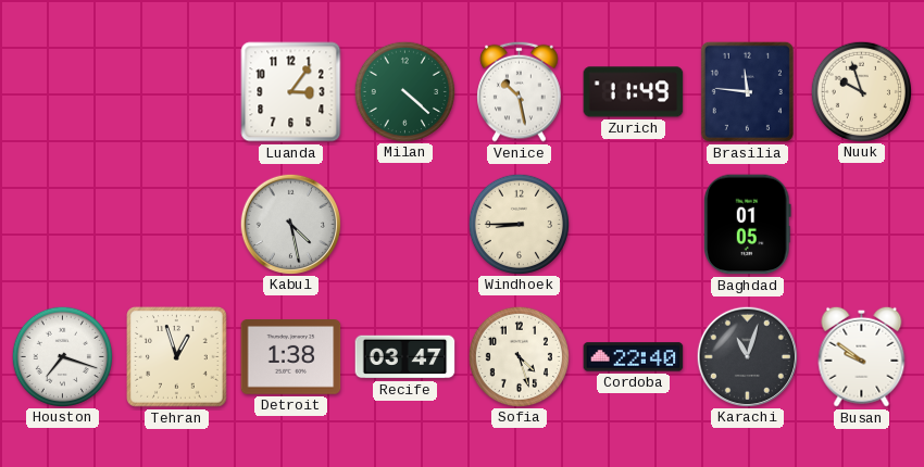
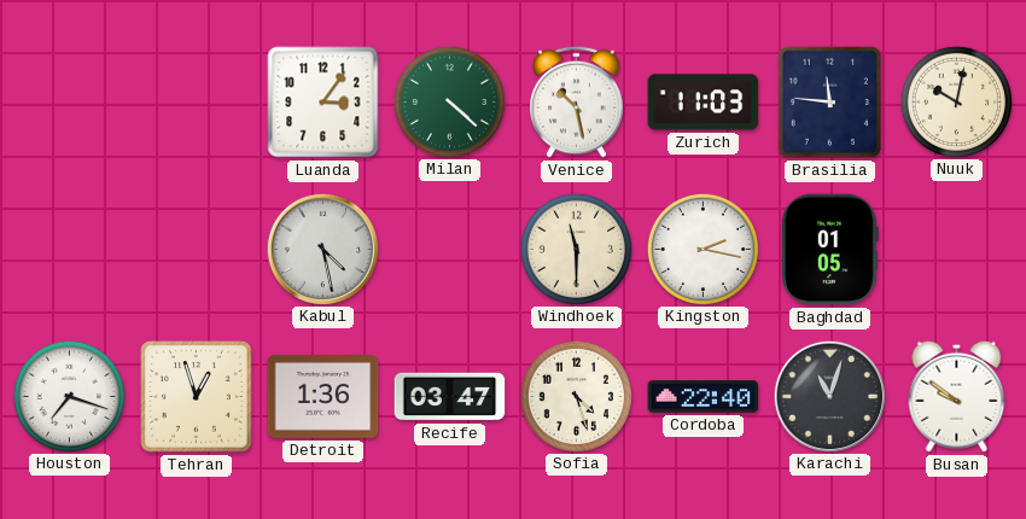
Zurich: 11:49 -> 11:03 (704, 103)
Nuuk: 9:57 -> 10:02 (956, 101)
Windhoek: 8:45 -> 11:30 (576, 249)
Kingston: none -> 2:17 (703, 249)
Detroit: 1:38 -> 1:36 (323, 397)
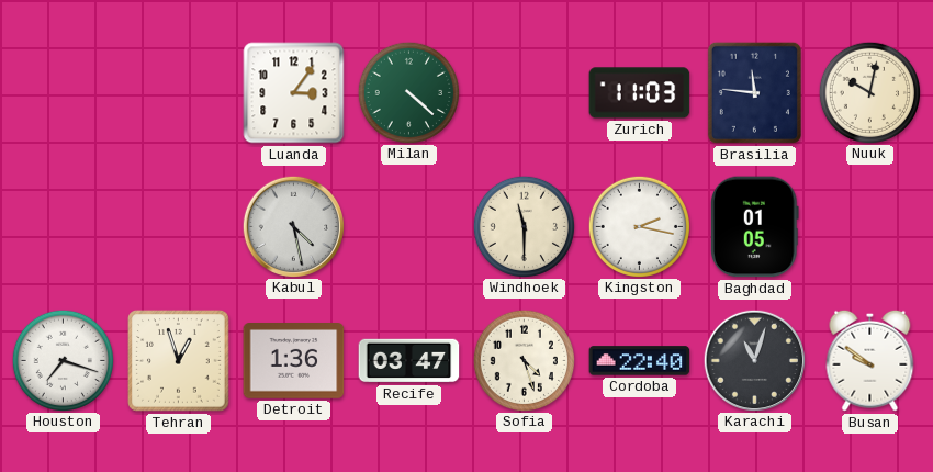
Venice: 10:28 -> none (577, 101)
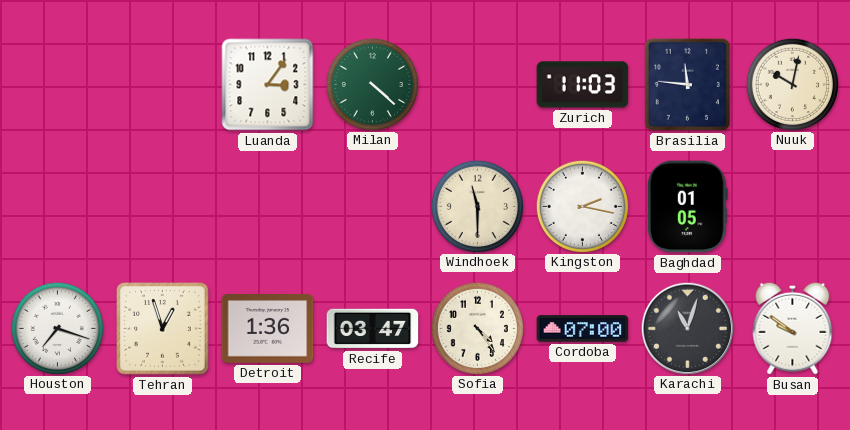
Kabul: 4:28 -> none (293, 226)
Sofia: 4:27 -> 4:24 (477, 328)
Cordoba: 22:40 -> 07:00 (583, 329)
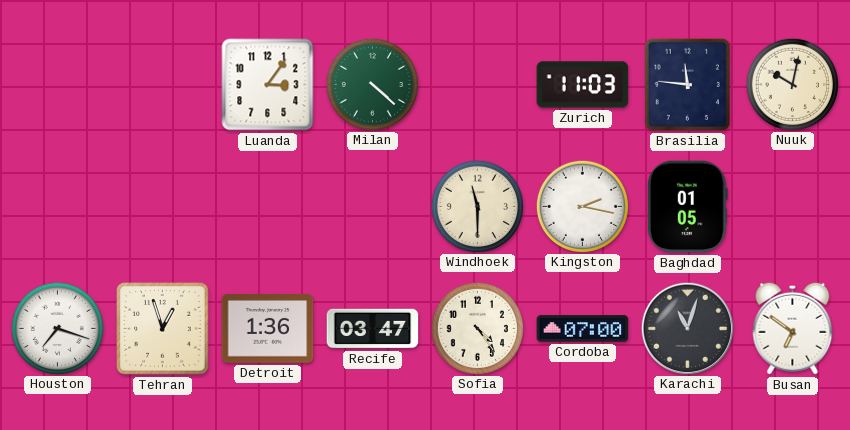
Busan: 9:51 -> 6:51 (793, 328)
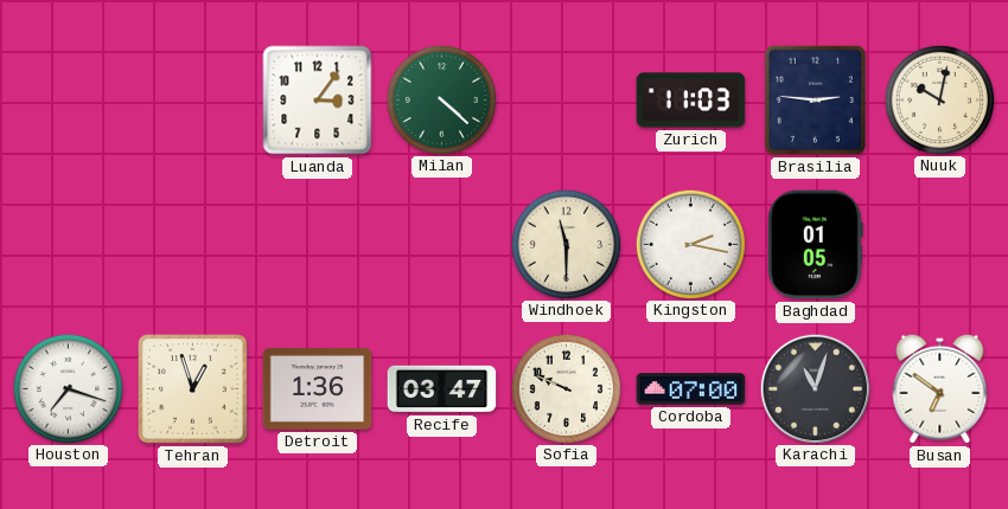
Brasilia: 11:46 -> 2:46 (815, 99)
Sofia: 4:24 -> 9:49 (566, 388)
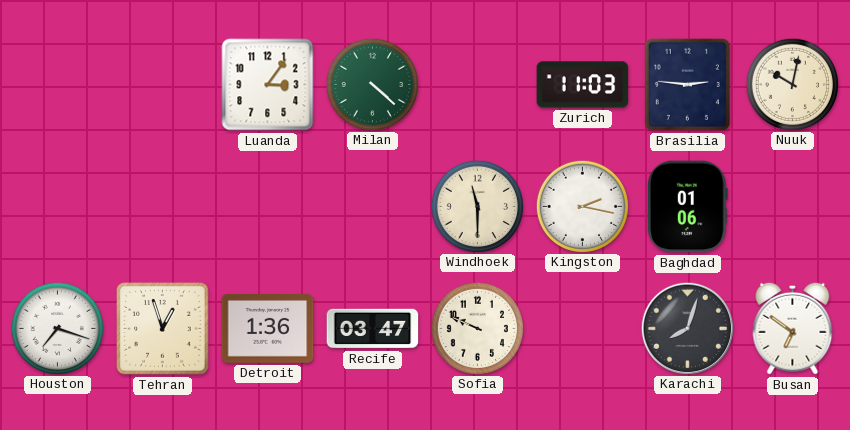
Baghdad: 01:05 -> 01:06 (688, 207)
Cordoba: 07:00 -> none (691, 389)
Karachi: 11:03 -> 8:03 (687, 328)
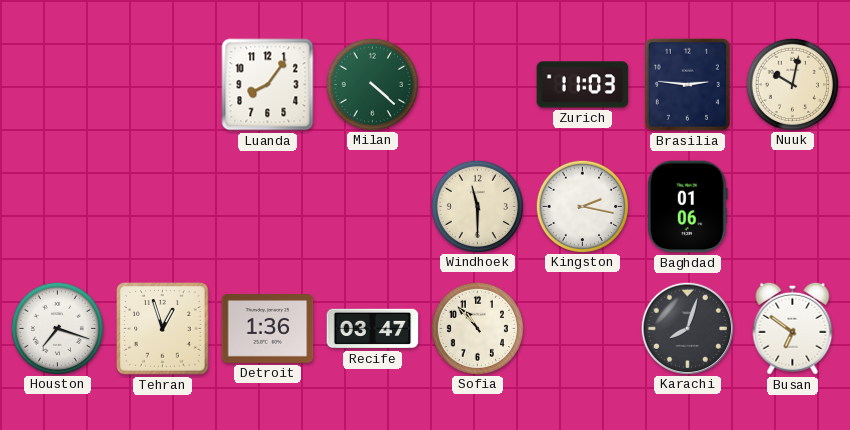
Luanda: 3:06 -> 8:06 (268, 85)
Sofia: 9:49 -> 10:53 (477, 328)
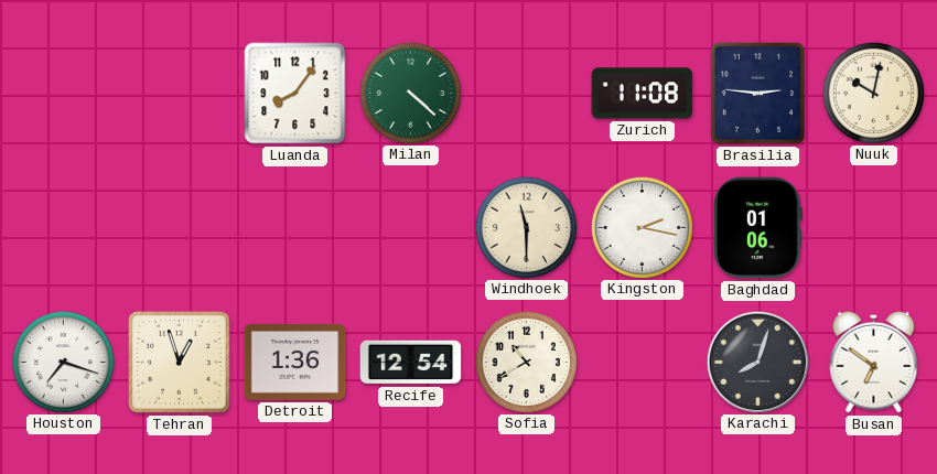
Zurich: 11:03 -> 11:08 (643, 94)
Recife: 03:47 -> 12:54 (411, 363)
Sofia: 10:53 -> 10:40 (526, 362)
